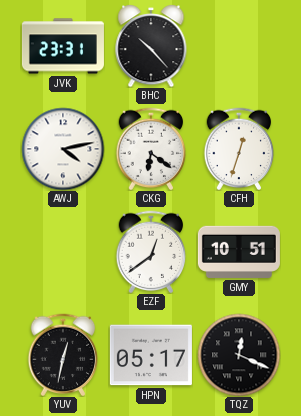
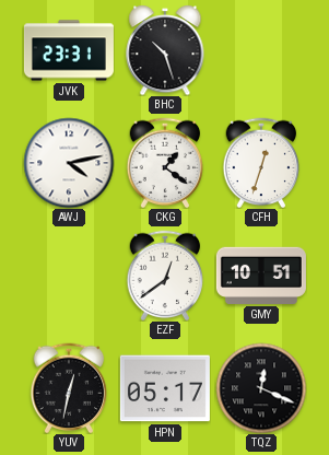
BHC: 10:23 -> 10:27 (165, 50)
CKG: 6:21 -> 1:21 (165, 163)
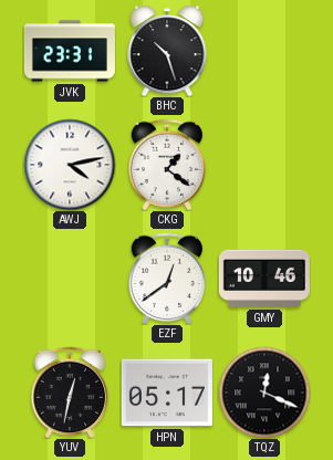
CFH: 12:33 -> none (261, 163)
GMY: 10:51 -> 10:46 (264, 279)
